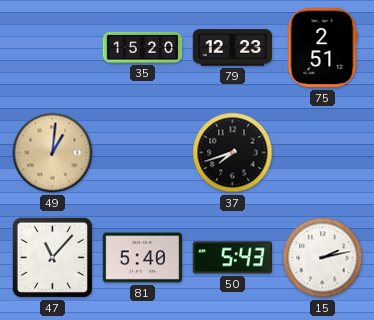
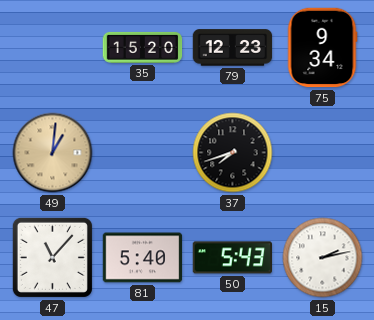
75: 2:51 -> 9:34 (322, 48)
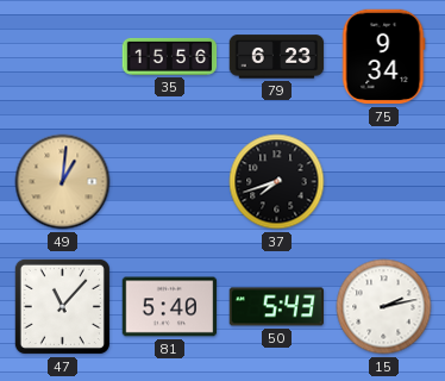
35: 15:20 -> 15:56 (170, 56)
79: 12:23 -> 6:23 (277, 57)
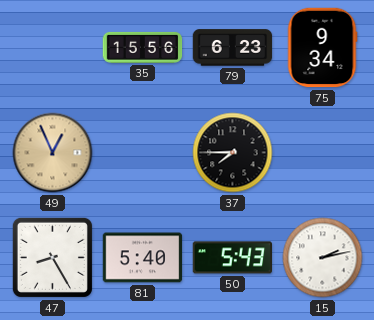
49: 1:01 -> 12:56 (53, 153)
37: 7:42 -> 7:45 (233, 153)
47: 11:07 -> 8:25 (52, 257)
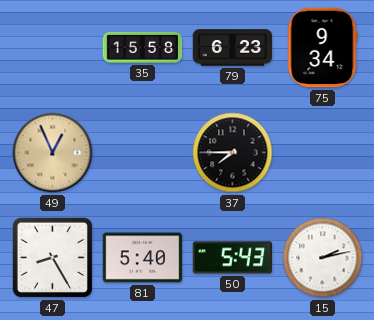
35: 15:56 -> 15:58 (143, 47)
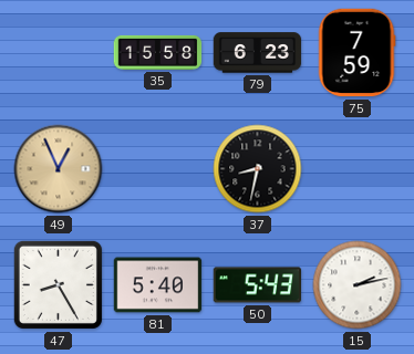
75: 9:34 -> 7:59 (356, 53)
37: 7:45 -> 8:32 (258, 169)
